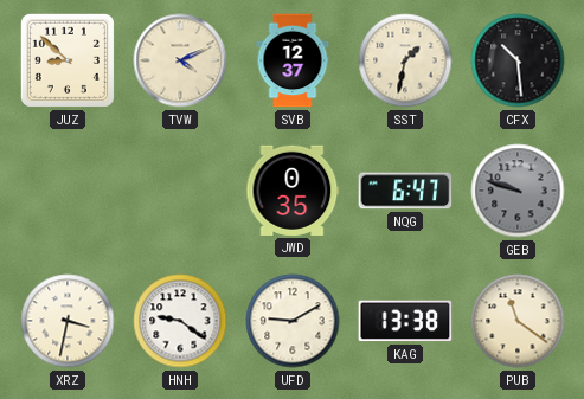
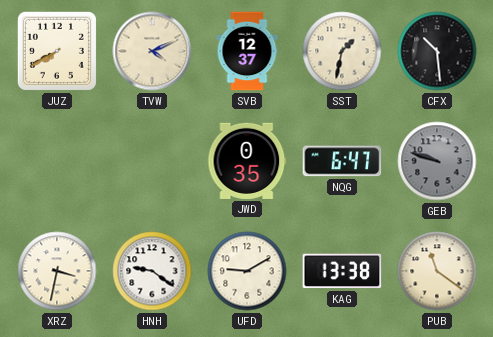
JUZ: 8:52 -> 7:40 (57, 51)
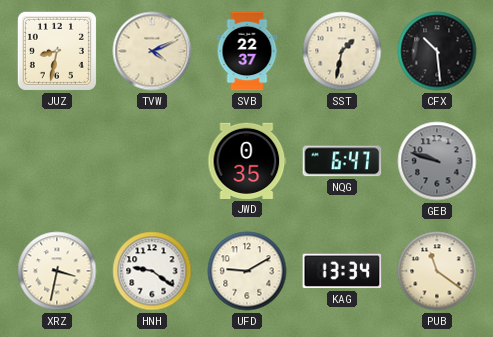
JUZ: 7:40 -> 8:32 (57, 51)
SVB: 12:37 -> 22:37 (247, 51)
KAG: 13:38 -> 13:34 (342, 271)
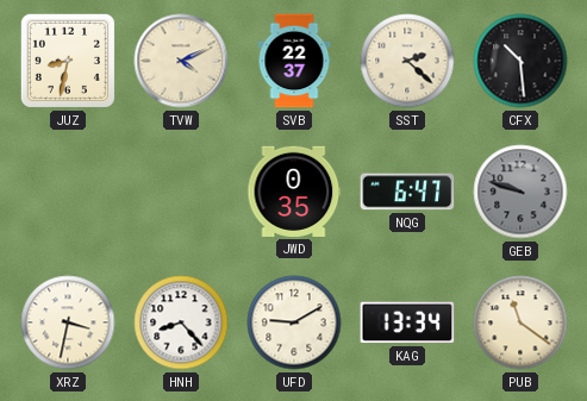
SST: 1:32 -> 2:22 (407, 61)
HNH: 9:21 -> 8:23 (181, 322)
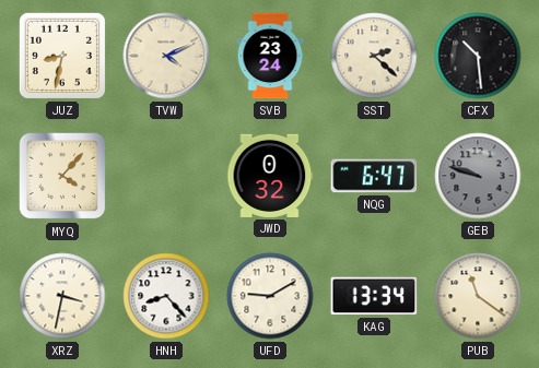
SVB: 22:37 -> 23:24 (270, 56)
MYQ: none -> 4:07 (62, 176)
JWD: 0:35 -> 0:32 (270, 176)
